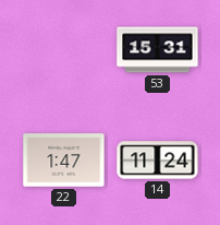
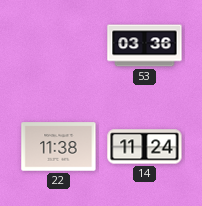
53: 15:31 -> 03:36 (145, 46)
22: 1:47 -> 11:38 (59, 147)
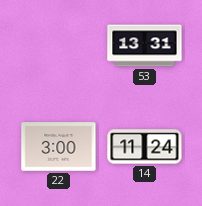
53: 03:36 -> 13:31 (145, 46)
22: 11:38 -> 3:00 (59, 147)
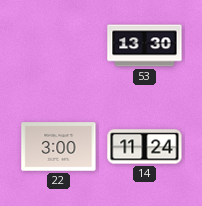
53: 13:31 -> 13:30 (145, 46)
